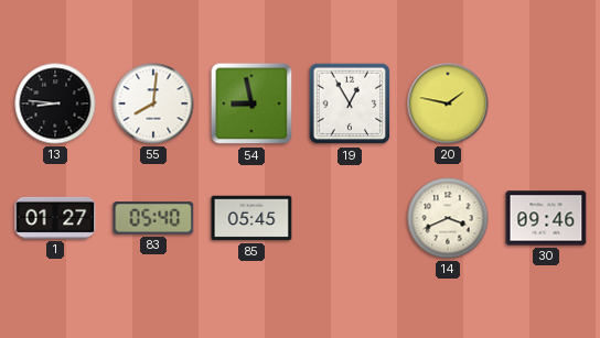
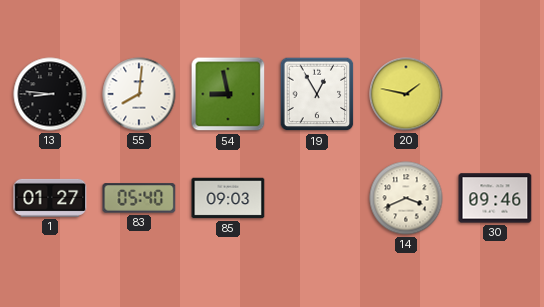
85: 05:45 -> 09:03 (228, 198)
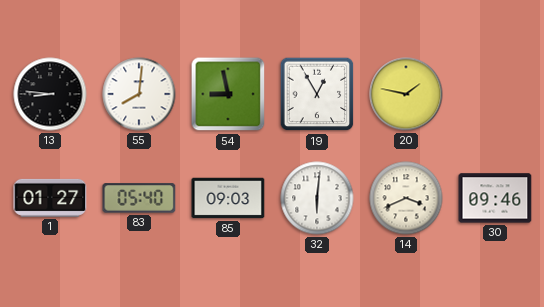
32: none -> 6:01 (317, 198)
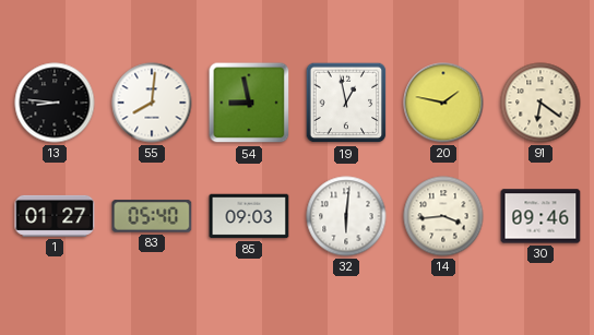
19: 12:55 -> 12:58 (346, 103)
91: none -> 6:21 (540, 103)
14: 3:41 -> 3:44 (443, 216)
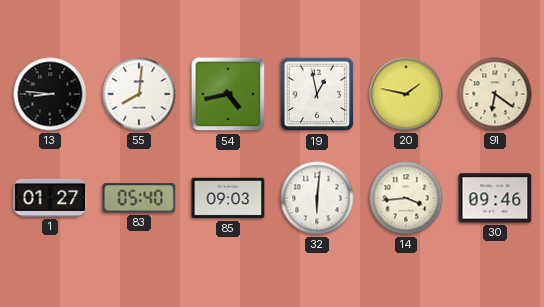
54: 8:58 -> 4:43 (228, 94)
